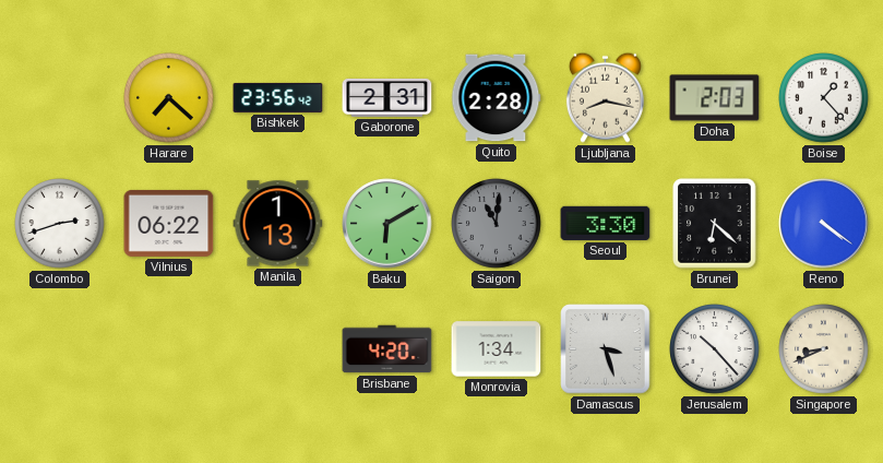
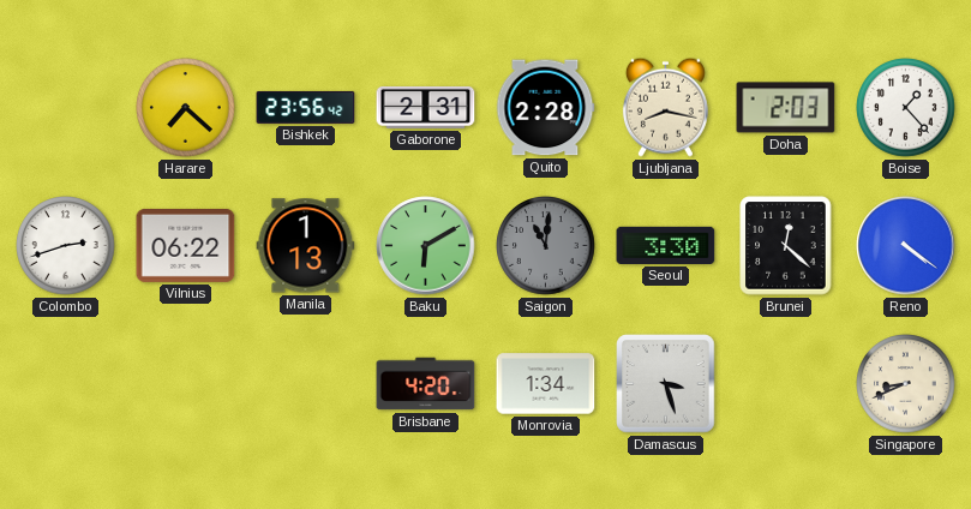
Brunei: 6:22 -> 12:22 (786, 246)
Jerusalem: 10:23 -> none (715, 349)
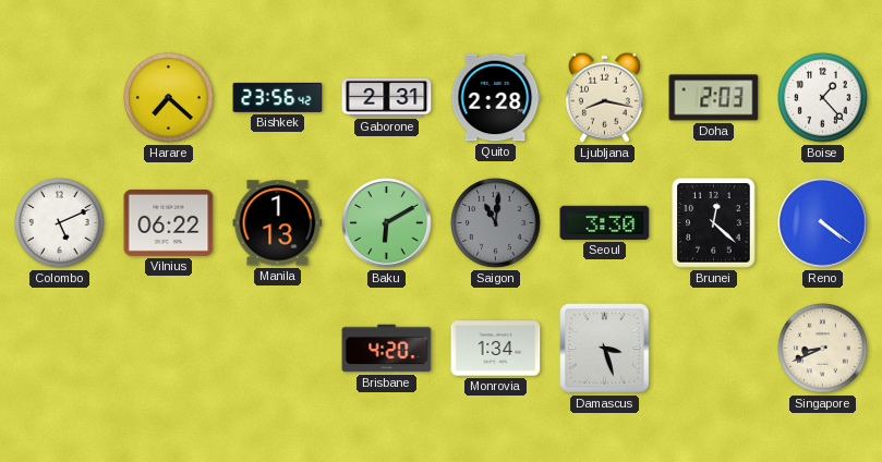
Colombo: 2:42 -> 5:11 (60, 223)
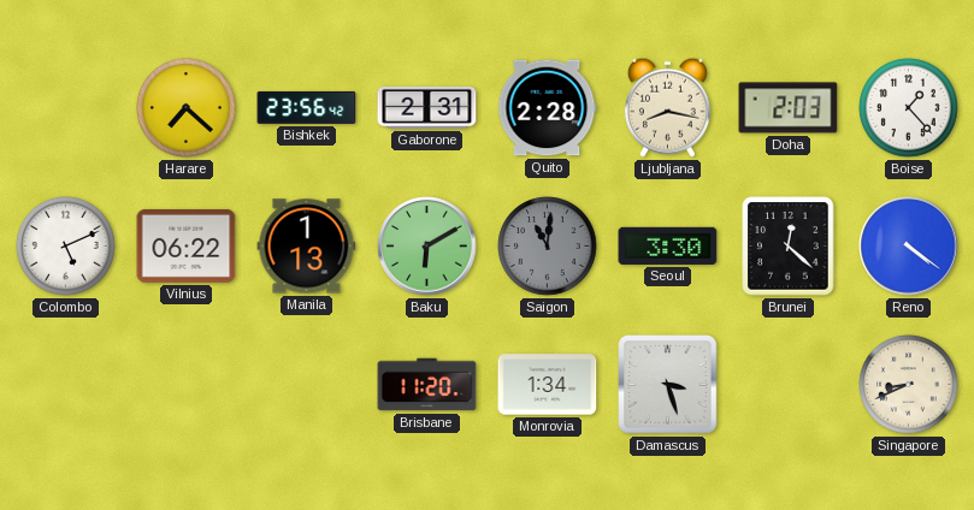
Brisbane: 4:20 -> 11:20 (427, 385)
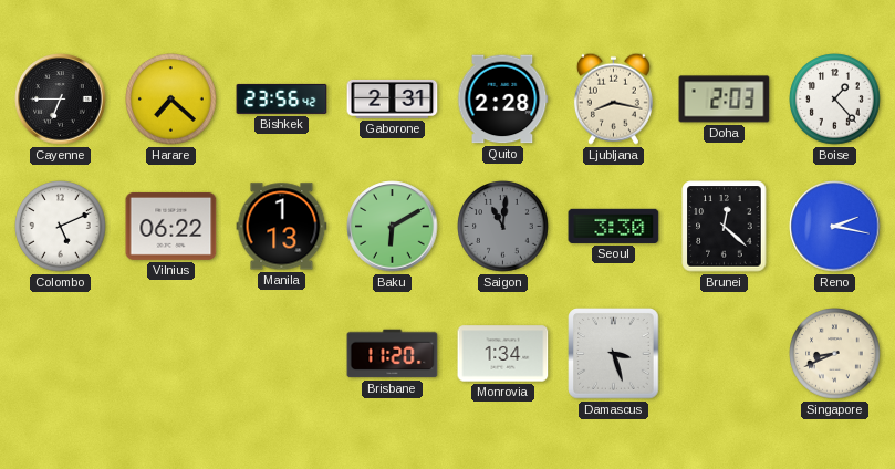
Cayenne: none -> 6:45 (61, 100)
Reno: 4:21 -> 2:17 (835, 227)
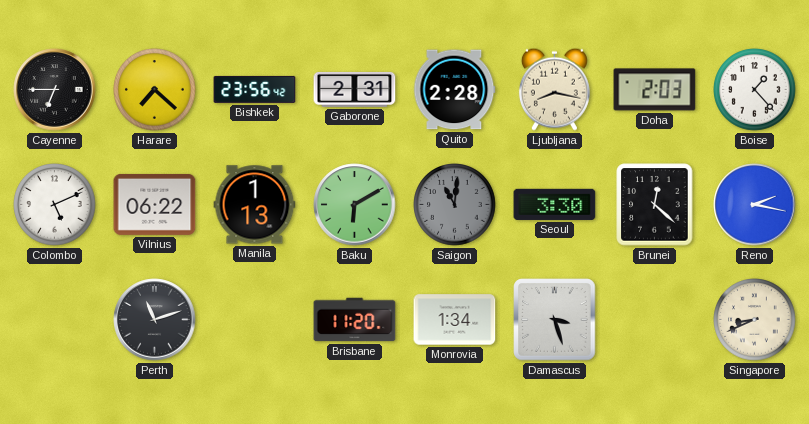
Perth: none -> 11:12 (155, 320)
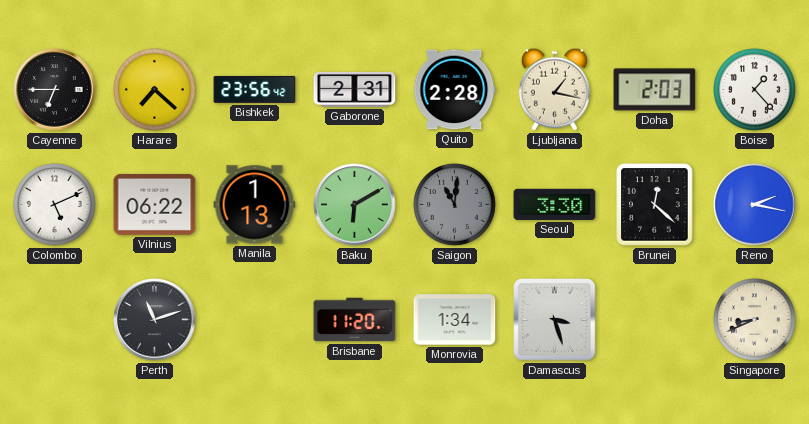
Ljubljana: 8:17 -> 1:17 (554, 89)
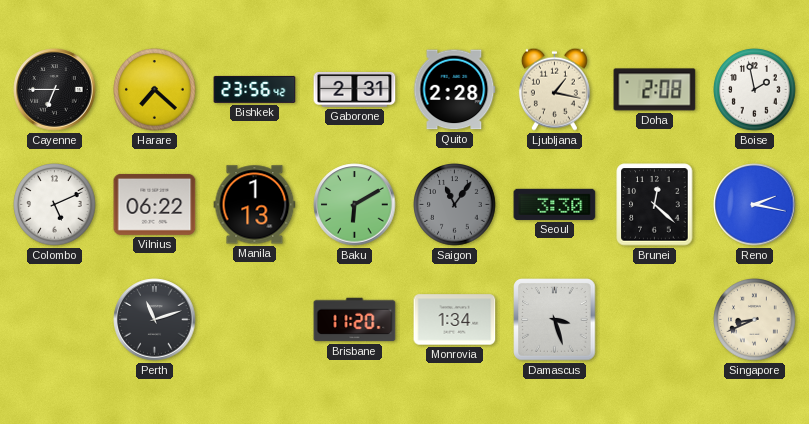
Doha: 2:03 -> 2:08 (655, 90)
Boise: 1:23 -> 1:58 (755, 90)
Saigon: 11:01 -> 11:06 (455, 205)
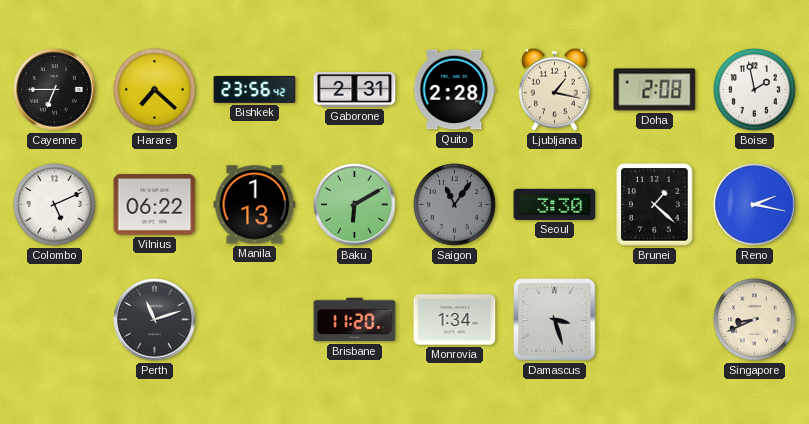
Brunei: 12:22 -> 1:22 (655, 205)
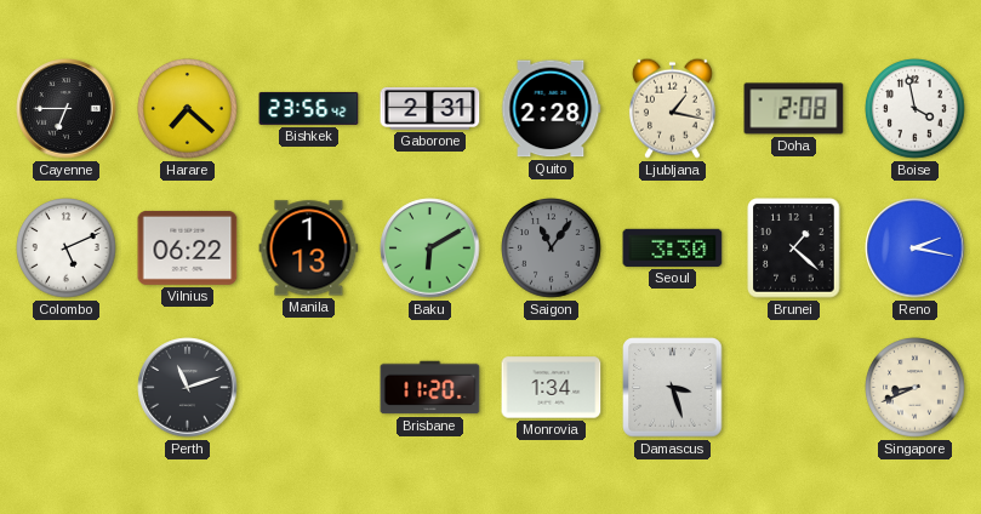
Boise: 1:58 -> 3:58 (916, 109)
